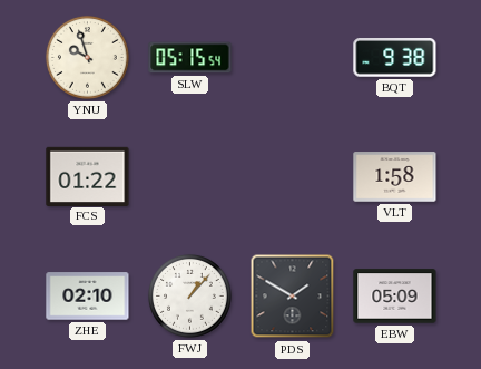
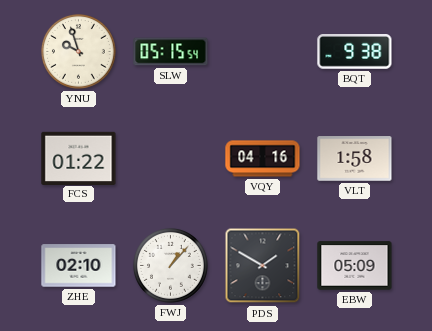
VQY: none -> 04:16 (263, 159)
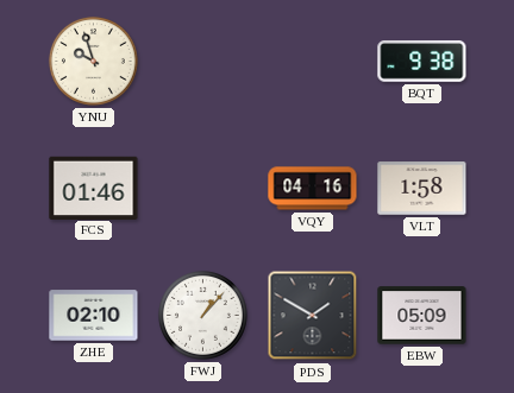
SLW: 05:15 -> none (171, 52)
FCS: 01:22 -> 01:46 (94, 188)
